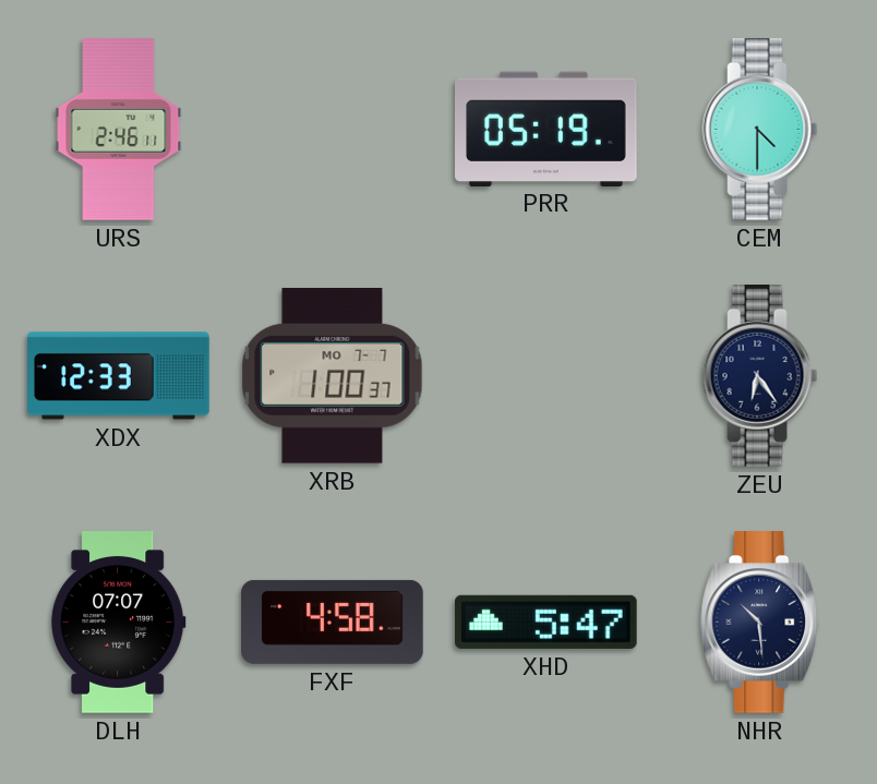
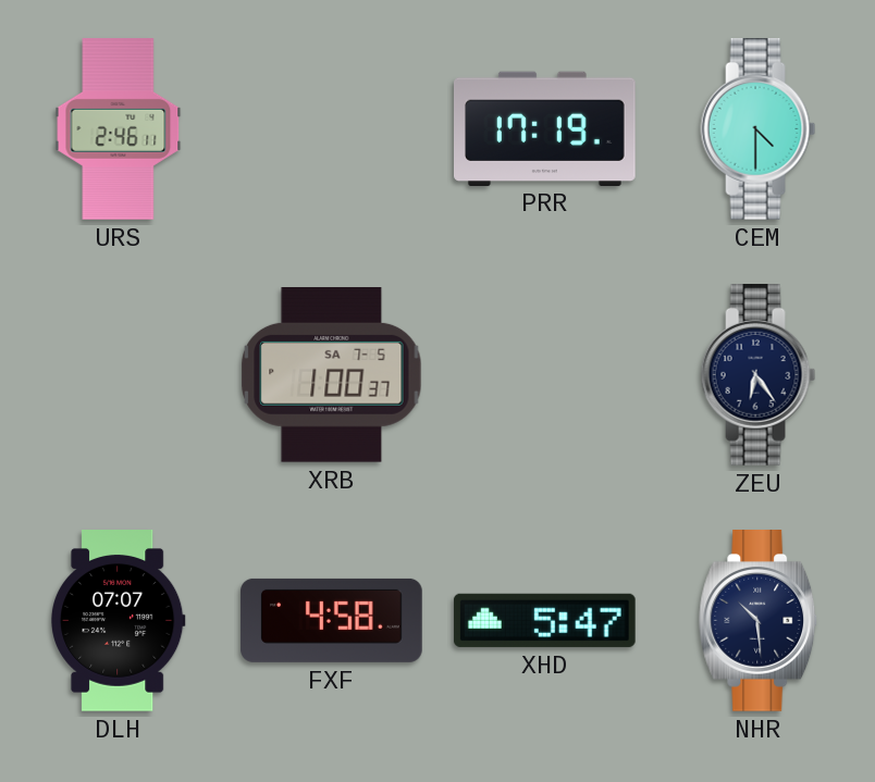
PRR: 05:19 -> 17:19 (545, 128)
XDX: 12:33 -> none (119, 376)
XRB date: MO 7-7 -> SA 7-5 (332, 375)
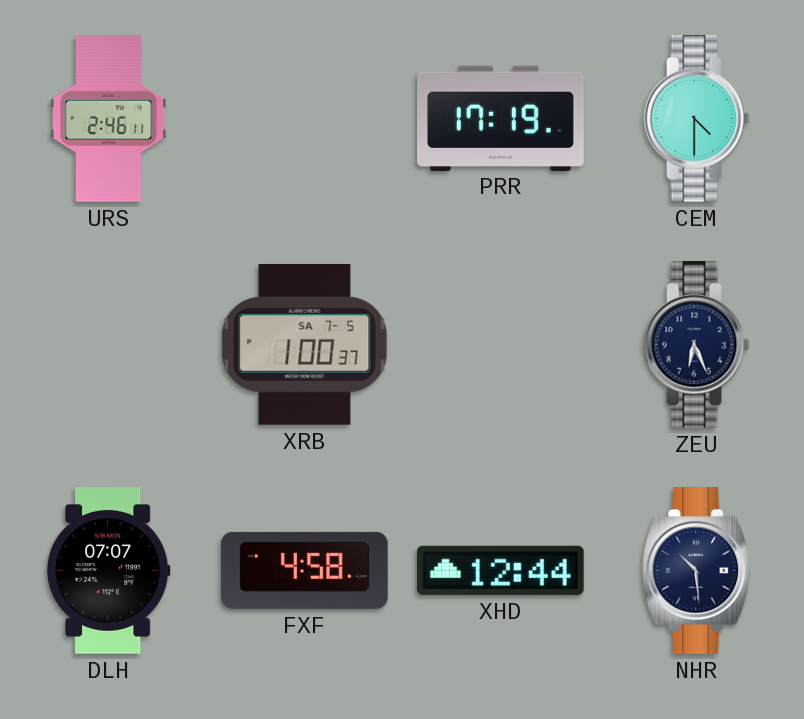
ZEU: 6:24 -> 6:26 (697, 345)
XHD: 5:47 -> 12:44 (500, 570)
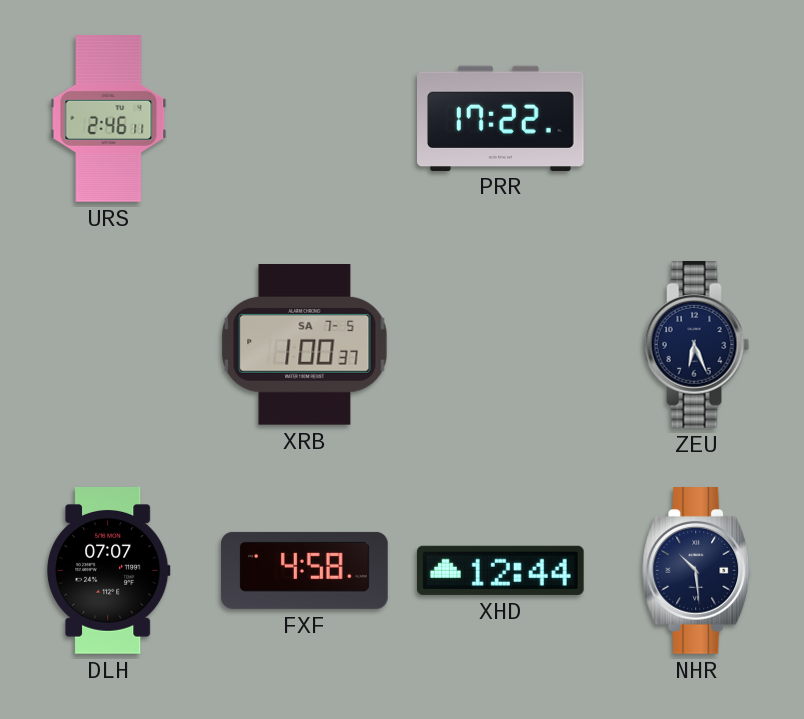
PRR: 17:19 -> 17:22 (501, 118)
CEM: 4:30 -> none (697, 119)
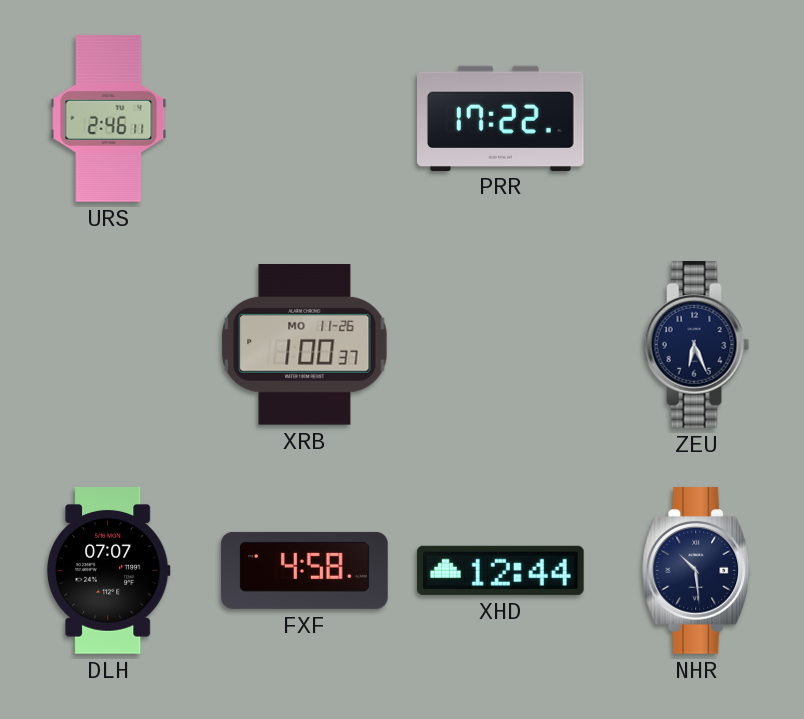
XRB date: SA 7-5 -> MO 11-26 (305, 345)
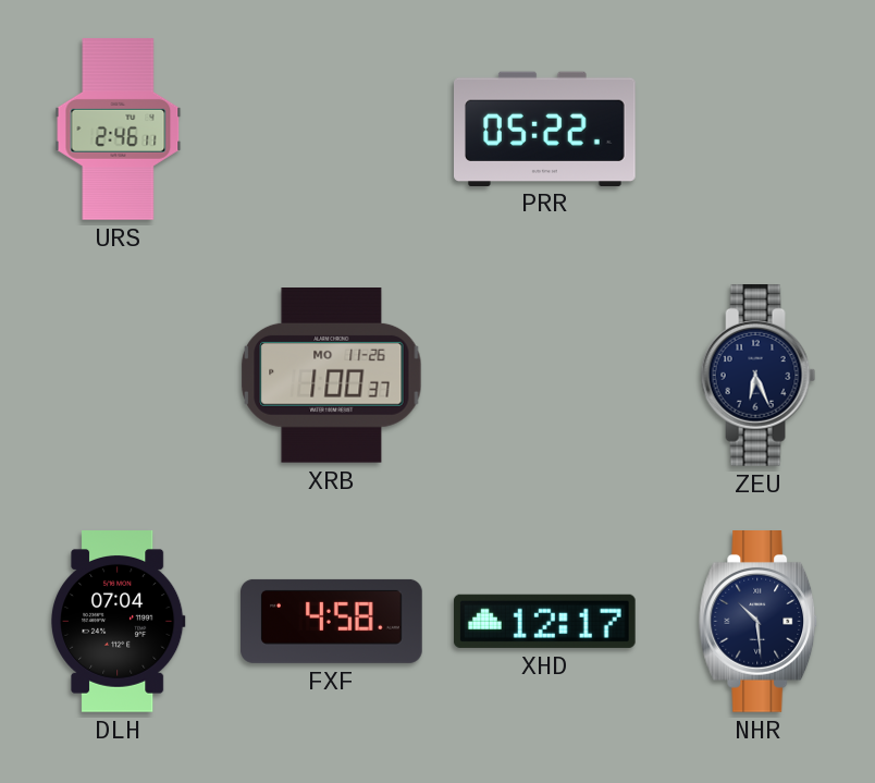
PRR: 17:22 -> 05:22 (545, 129)
DLH: 07:07 -> 07:04 (119, 622)
XHD: 12:44 -> 12:17 (544, 621)
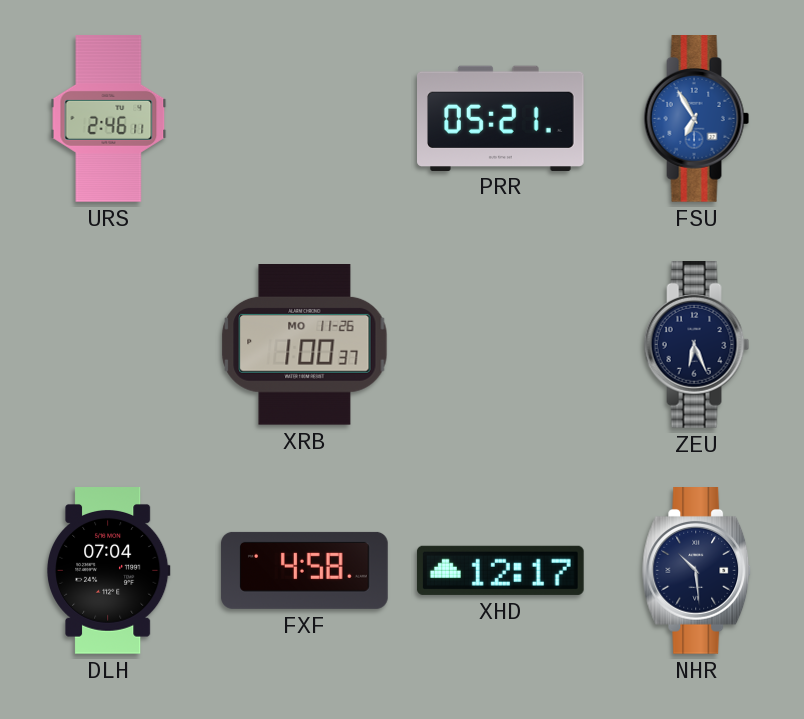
PRR: 05:22 -> 05:21 (501, 118)
FSU: none -> 6:55 (697, 119)
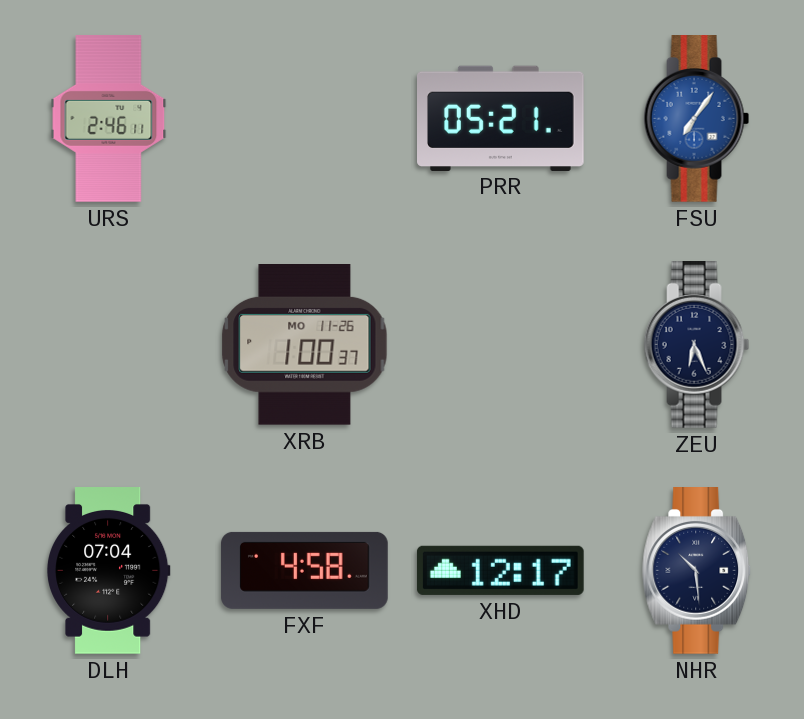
FSU: 6:55 -> 7:06 (697, 119)
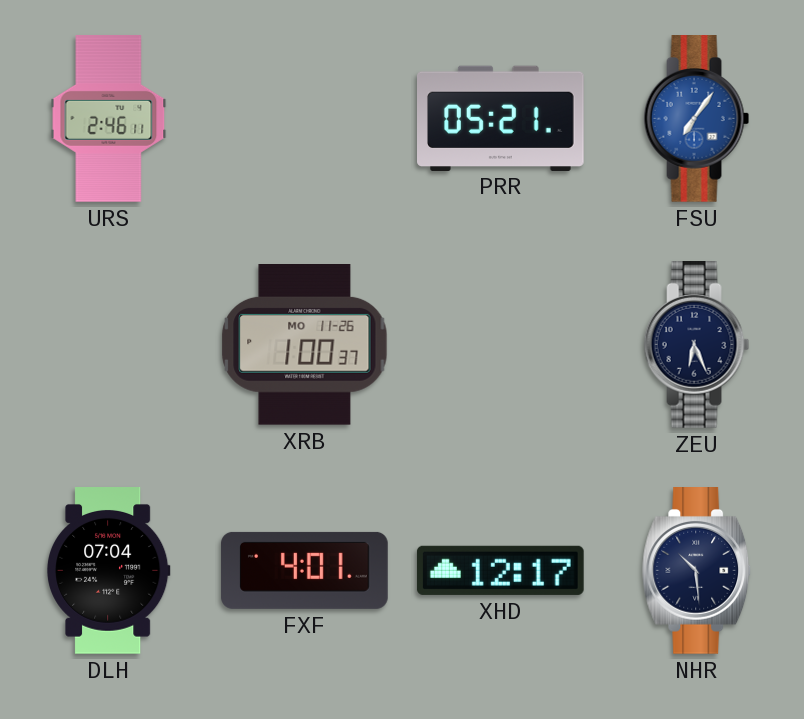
FXF: 4:58 -> 4:01 (305, 570)
